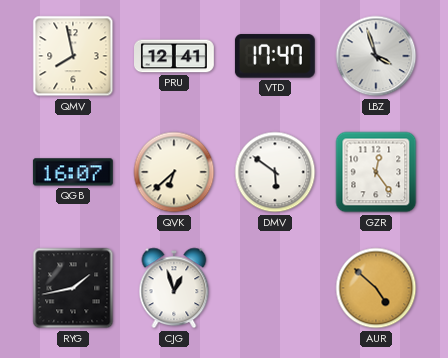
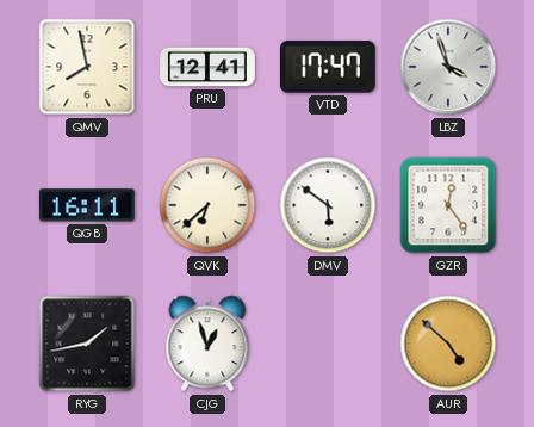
QGB: 16:07 -> 16:11 (87, 205)
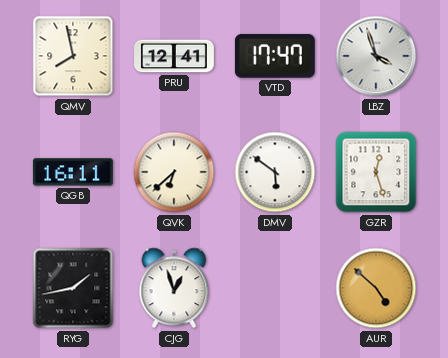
GZR: 12:24 -> 12:27 (376, 172)
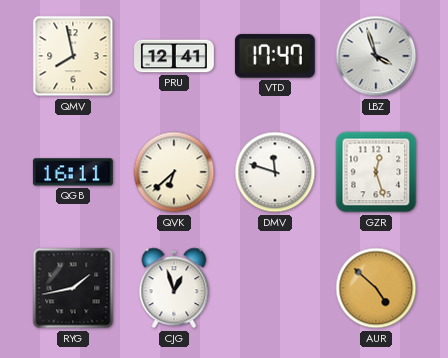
DMV: 5:51 -> 11:48 (275, 172)
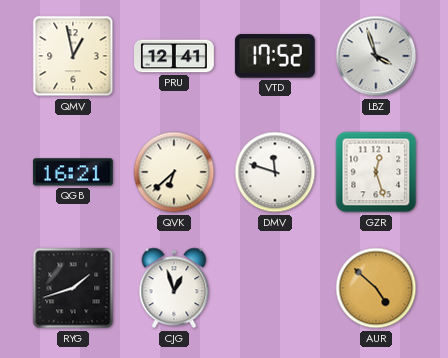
QMV: 7:58 -> 12:58 (73, 56)
VTD: 17:47 -> 17:52 (275, 56)
QGB: 16:11 -> 16:21 (73, 172)
RYG: 1:43 -> 1:42 (73, 288)
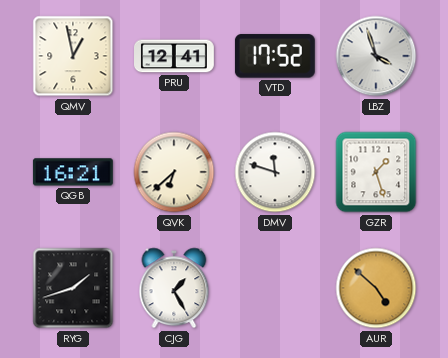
GZR: 12:27 -> 1:27 (376, 172)
CJG: 12:57 -> 1:25 (174, 288)
